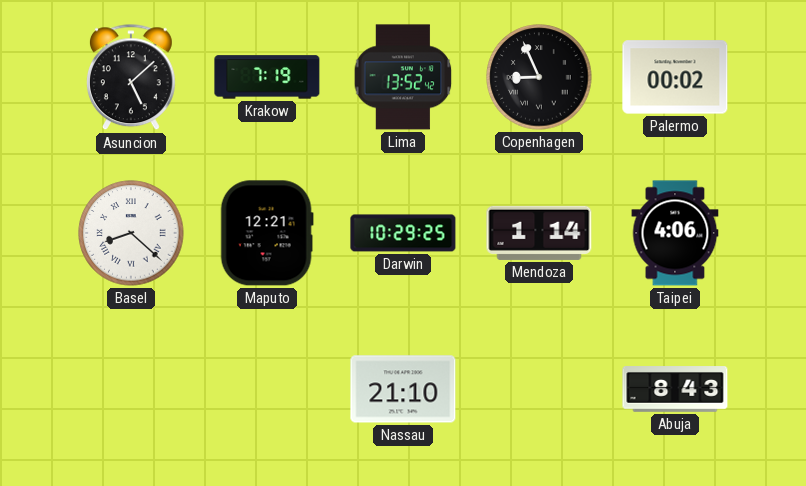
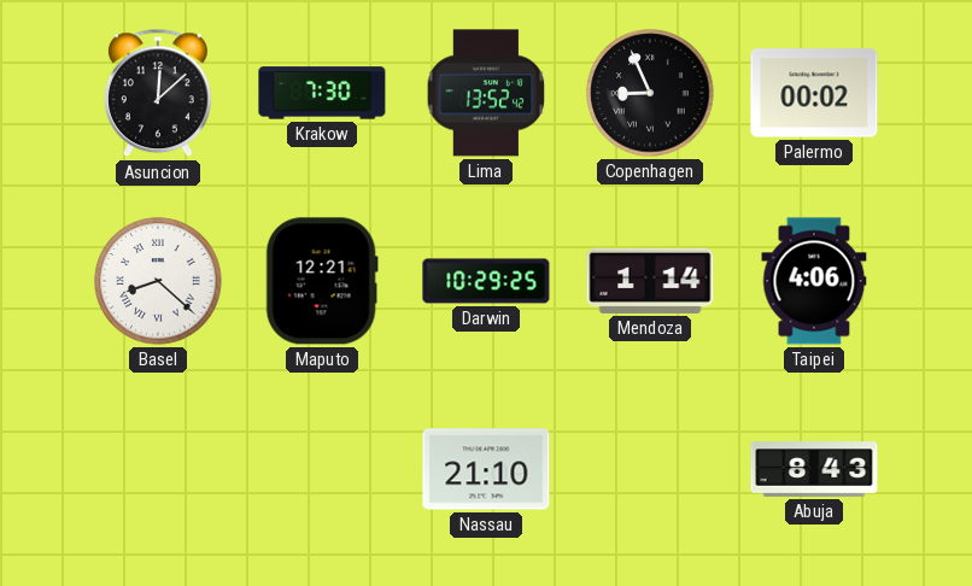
Asuncion: 5:08 -> 12:08 (158, 94)
Krakow: 7:19 -> 7:30 (322, 93)
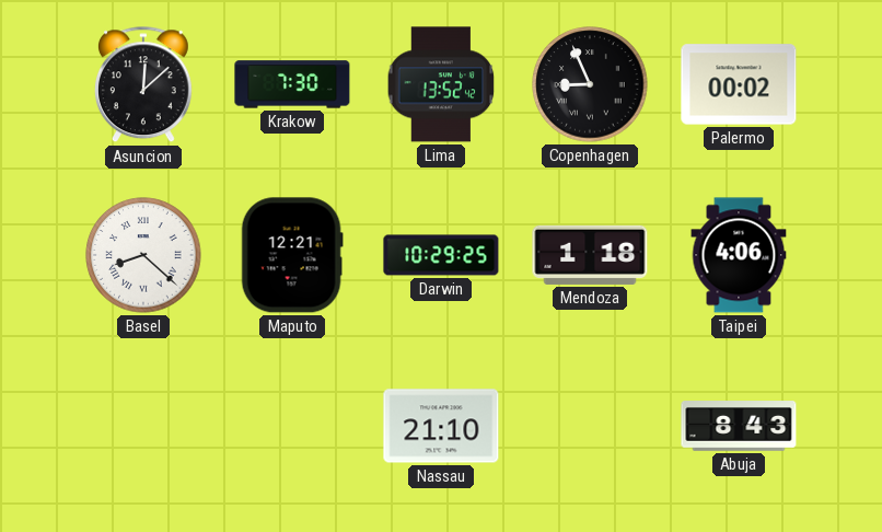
Mendoza: 1:14 -> 1:18 (590, 255)
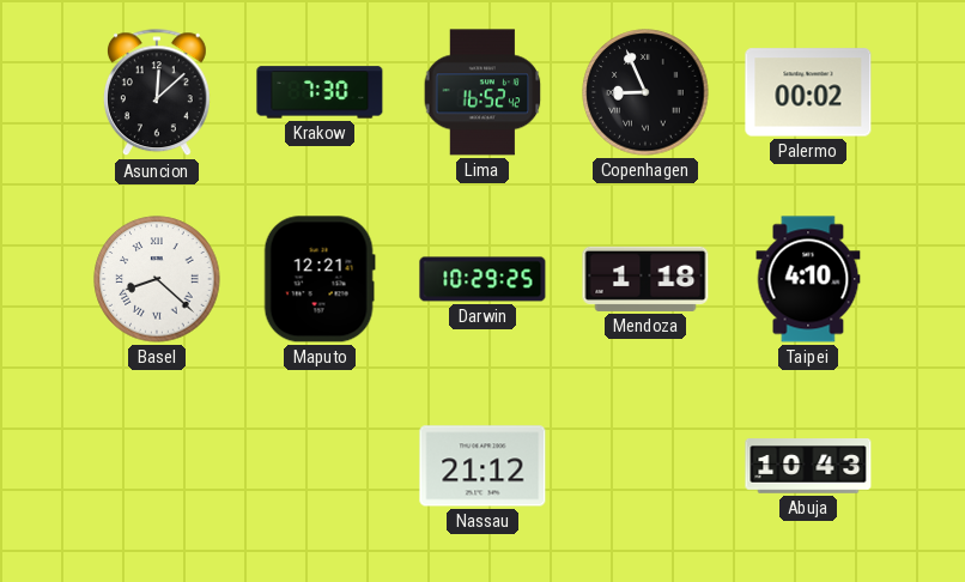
Lima: 13:52 -> 16:52 (482, 92)
Taipei: 4:06 -> 4:10 (808, 279)
Nassau: 21:10 -> 21:12 (482, 466)
Abuja: 8:43 -> 10:43 (808, 466)
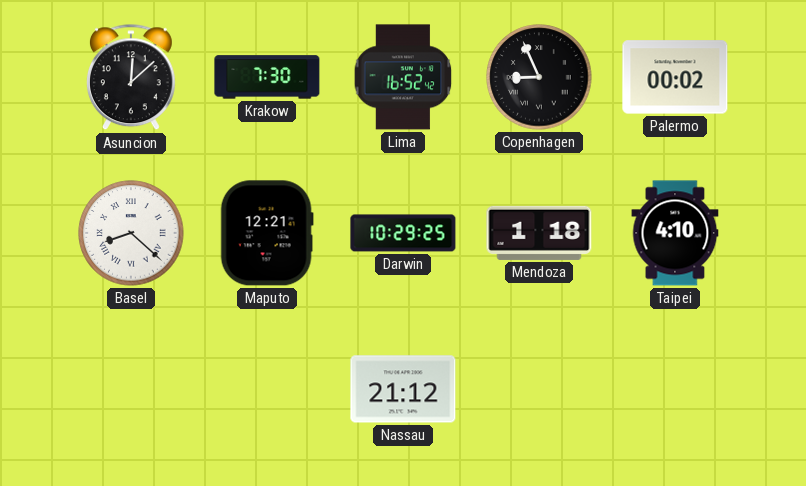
Abuja: 10:43 -> none (808, 466)
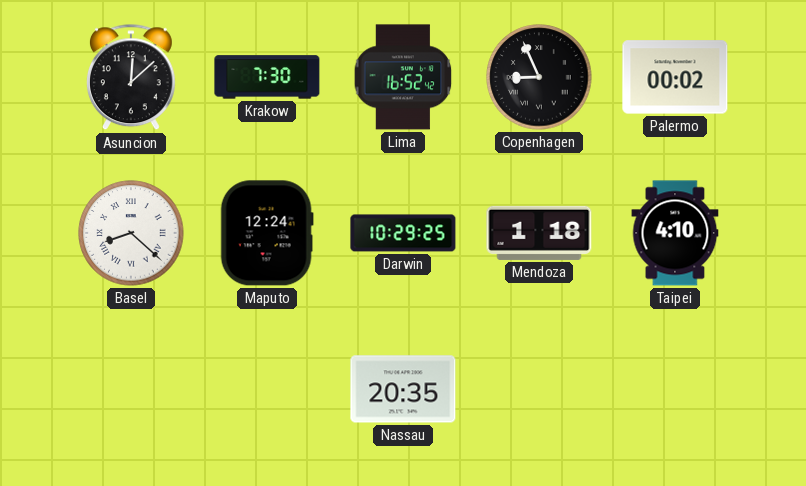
Maputo: 12:21 -> 12:24 (267, 233)
Nassau: 21:12 -> 20:35 (403, 389)
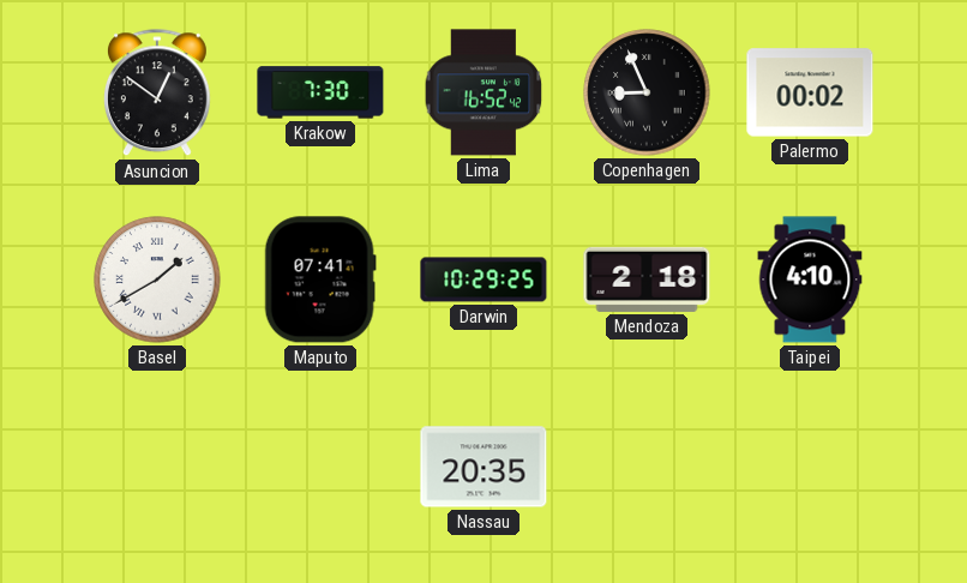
Asuncion: 12:08 -> 12:51 (157, 94)
Basel: 8:22 -> 1:40 (157, 280)
Maputo: 12:24 -> 07:41 (320, 280)
Mendoza: 1:18 -> 2:18 (647, 280)
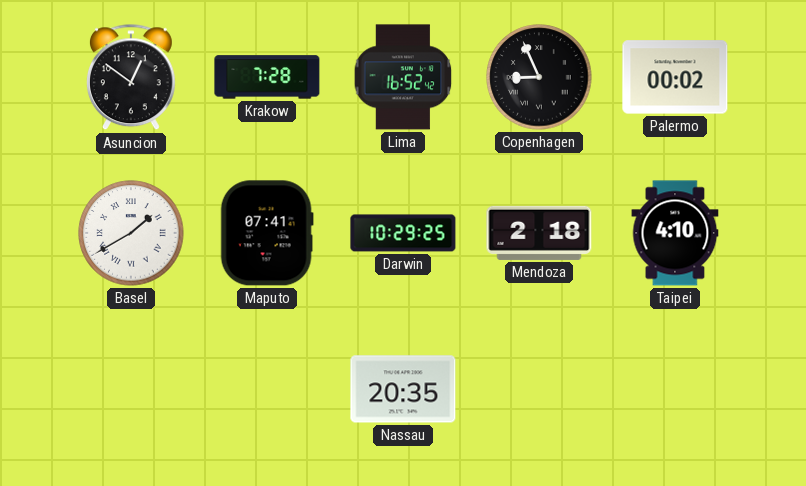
Krakow: 7:30 -> 7:28 (267, 77)
